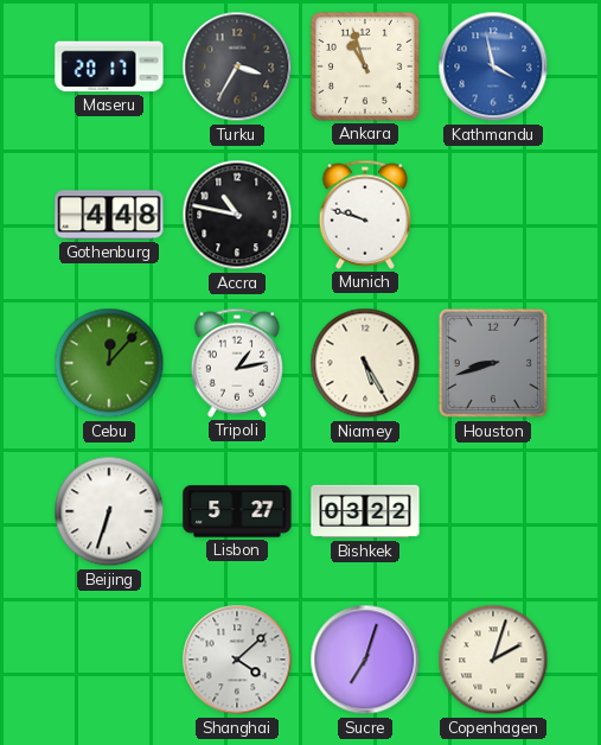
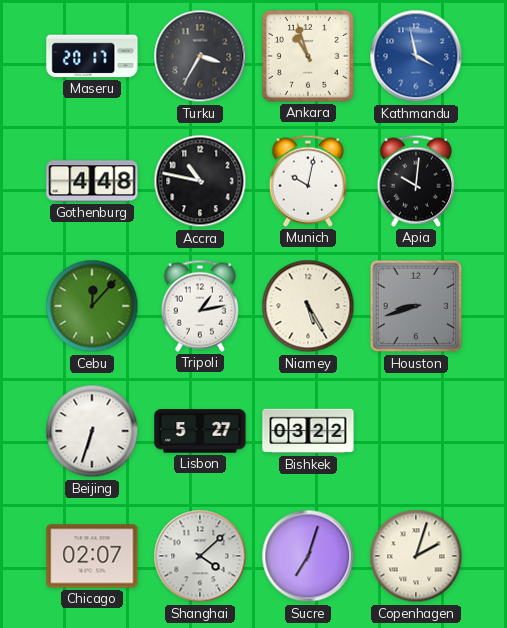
Munich: 9:48 -> 10:02 (307, 181)
Apia: none -> 10:01 (415, 181)
Chicago: none -> 02:07 (92, 556)
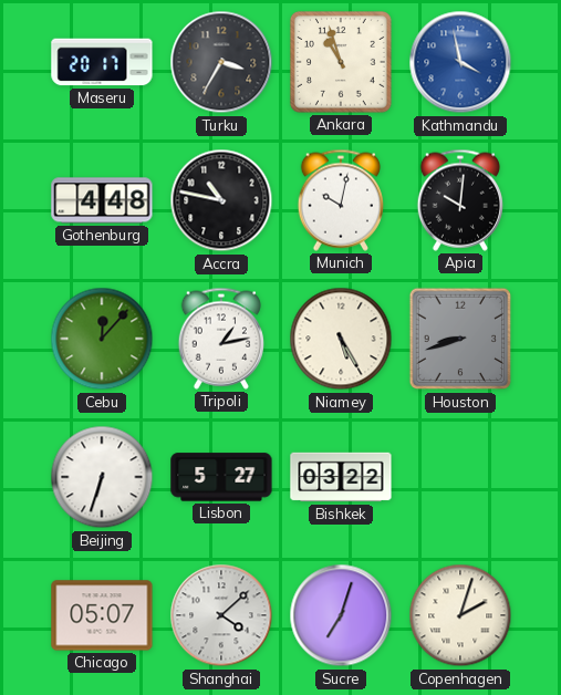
Chicago: 02:07 -> 05:07 (102, 615)
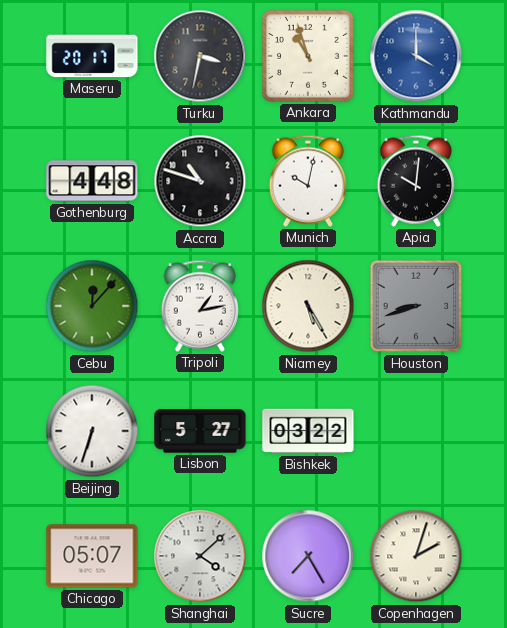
Turku: 3:35 -> 3:32 (200, 56)
Kathmandu: 3:58 -> 4:00 (416, 56)
Accra: 10:47 -> 10:48 (200, 181)
Sucre: 7:03 -> 7:25 (308, 556)
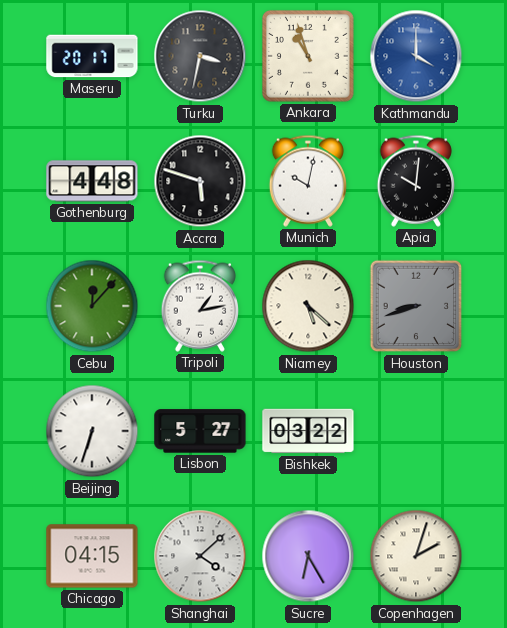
Accra: 10:48 -> 5:48 (200, 181)
Niamey: 5:25 -> 5:22 (308, 306)
Chicago: 05:07 -> 04:15 (92, 556)
Sucre: 7:25 -> 6:25 (308, 556)
